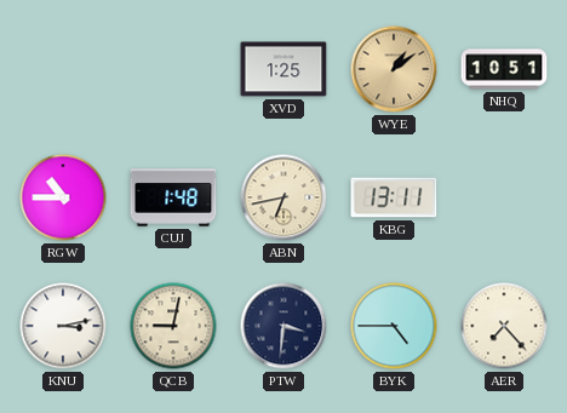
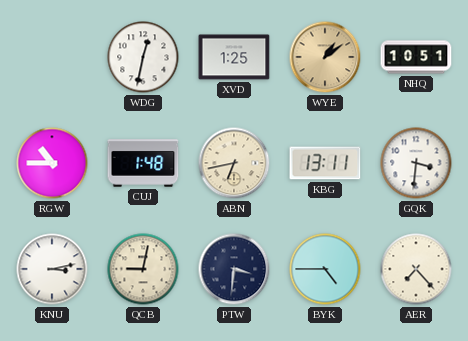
WDG: none -> 12:32 (143, 57)
GQK: none -> 3:31 (416, 163)
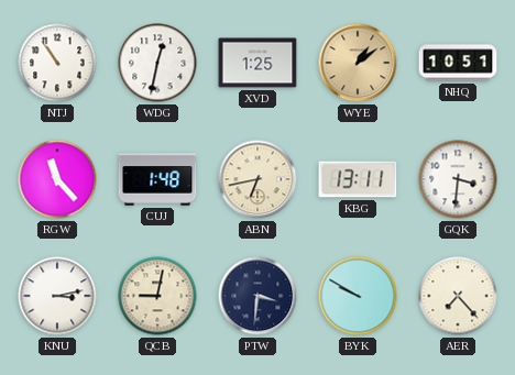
NTJ: none -> 10:54 (57, 63)
RGW: 10:45 -> 11:23 (57, 179)
BYK: 4:45 -> 9:50 (358, 296)
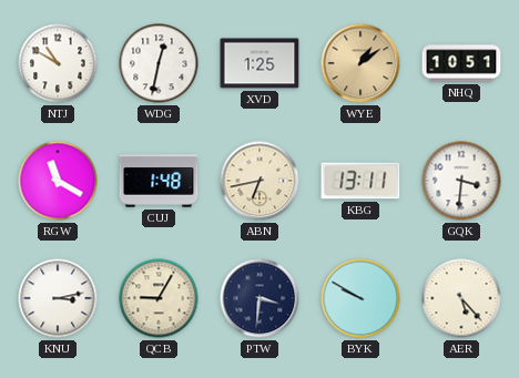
NTJ: 10:54 -> 10:50 (58, 63)
RGW: 11:23 -> 11:20 (58, 181)
QCB: 9:02 -> 9:05 (159, 298)
AER: 7:23 -> 5:23 (461, 298)
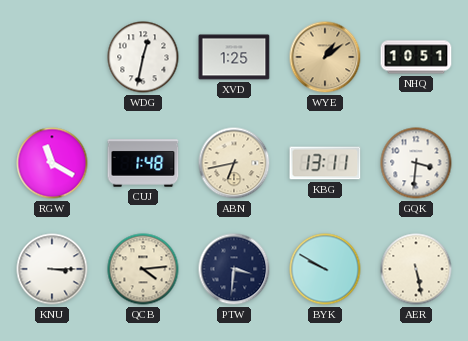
NTJ: 10:50 -> none (58, 63)
KNU: 3:13 -> 3:15 (52, 269)
QCB: 9:05 -> 4:14 (143, 269)
AER: 5:23 -> 5:28 (416, 269)
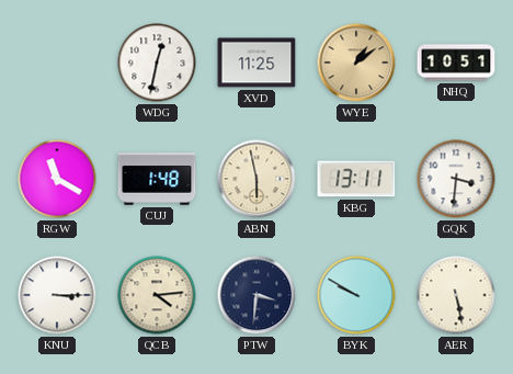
XVD: 1:25 -> 11:25 (256, 63)
ABN: 6:43 -> 5:58 (256, 179)
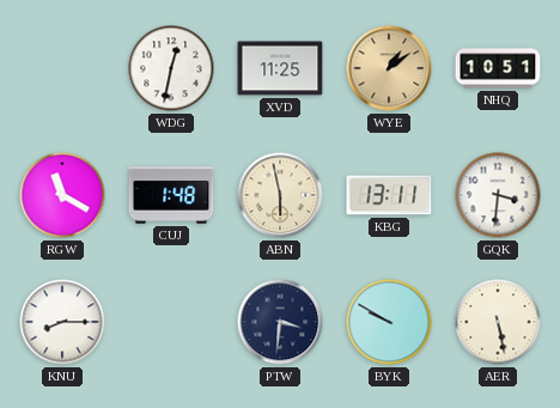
KNU: 3:15 -> 8:15 (62, 322)
QCB: 4:14 -> none (157, 295)
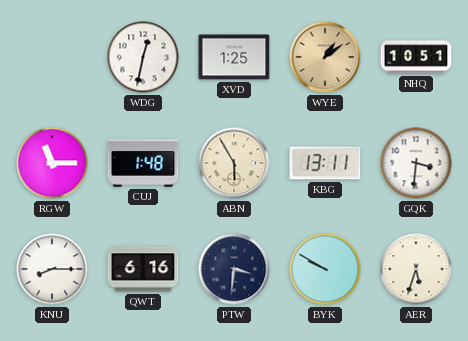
XVD: 11:25 -> 1:25 (234, 57)
RGW: 11:20 -> 11:15 (52, 163)
ABN: 5:58 -> 5:55 (234, 163)
QWT: none -> 6:16 (143, 269)
AER: 5:28 -> 5:33 (416, 269)
